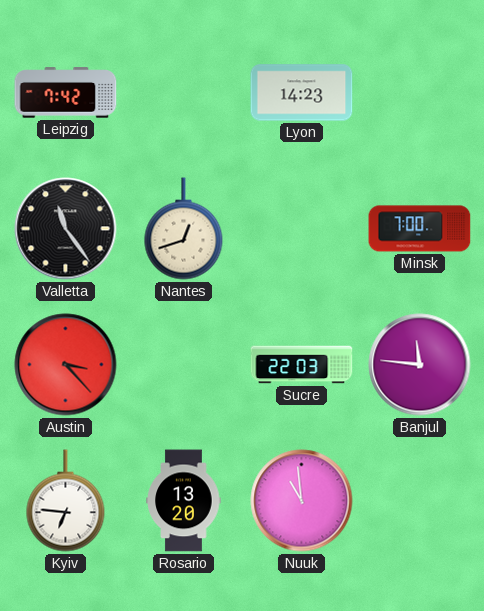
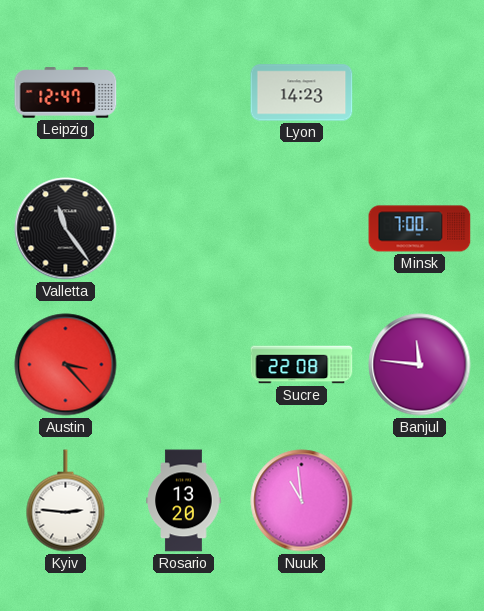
Leipzig: 7:42 -> 12:47 (66, 93)
Nantes: 12:42 -> none (184, 229)
Sucre: 22:03 -> 22:08 (302, 365)
Kyiv: 6:46 -> 2:46 (66, 501)
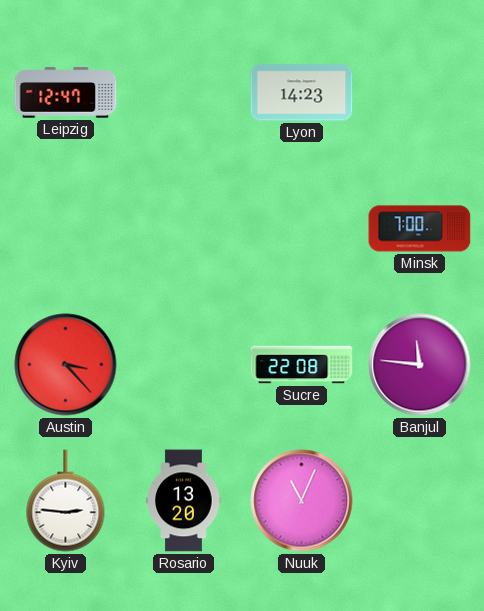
Valletta: 11:24 -> none (66, 229)
Nuuk: 10:59 -> 11:04 (302, 501)
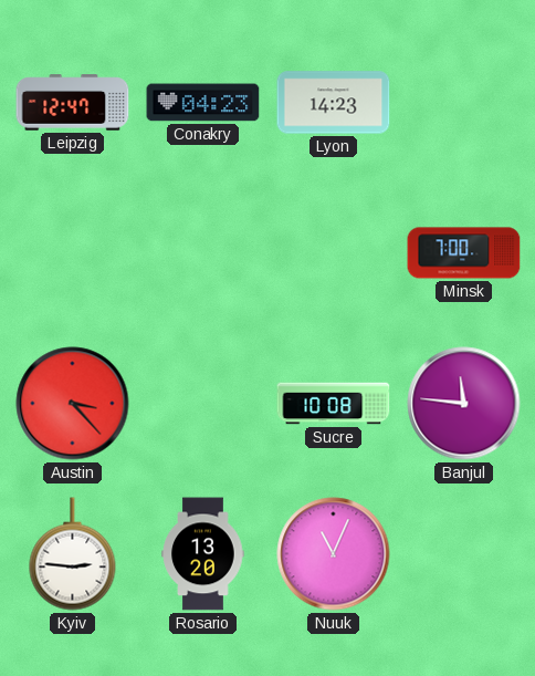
Conakry: none -> 04:23 (203, 103)
Sucre: 22:08 -> 10:08 (334, 404)
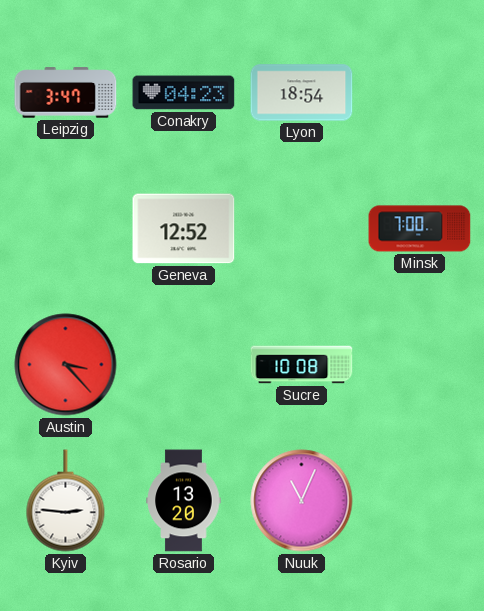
Leipzig: 12:47 -> 3:47 (66, 93)
Lyon: 14:23 -> 18:54 (302, 93)
Geneva: none -> 12:52 (184, 229)
Banjul: 11:46 -> none (464, 404)
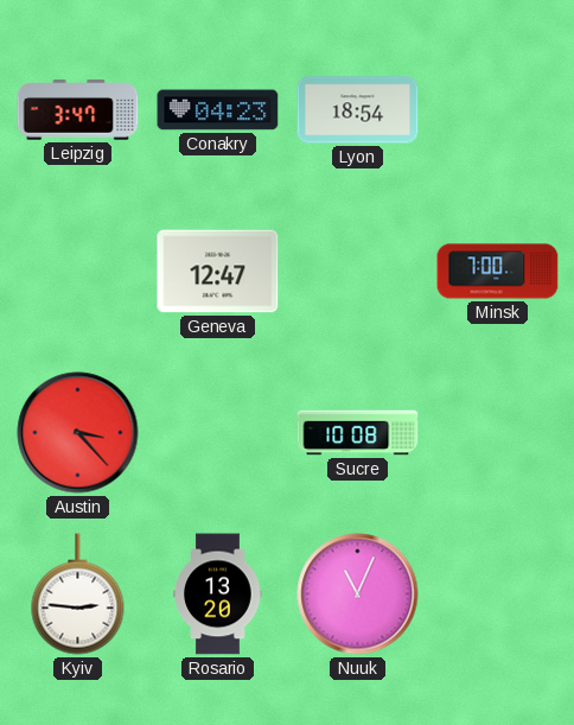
Geneva: 12:52 -> 12:47 (218, 272)
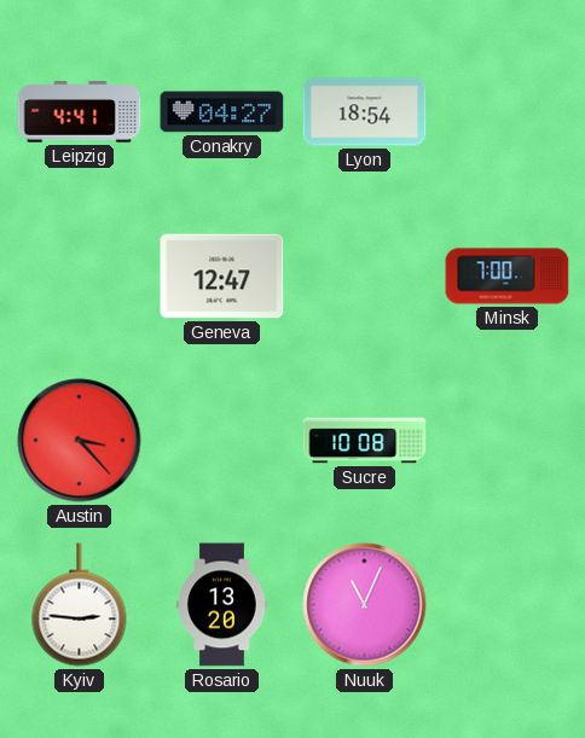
Leipzig: 3:47 -> 4:41 (80, 112)
Conakry: 04:23 -> 04:27 (222, 112)
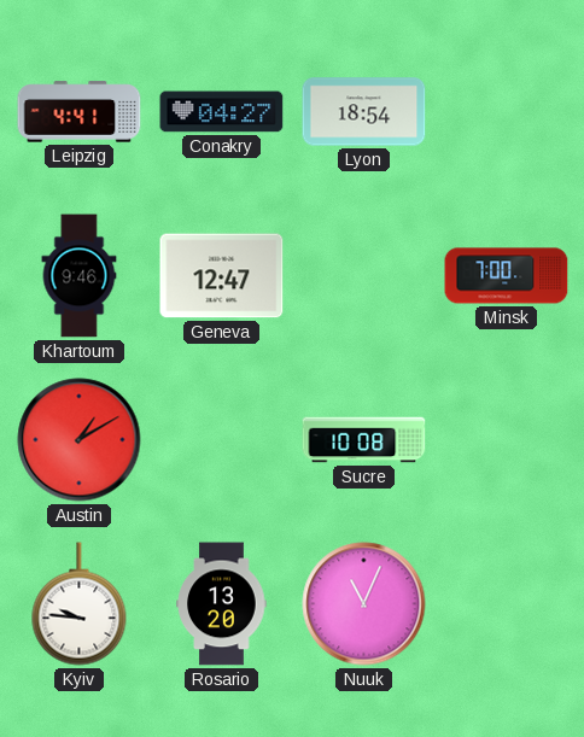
Khartoum: none -> 9:46 (80, 276)
Austin: 3:23 -> 1:10 (80, 440)
Kyiv: 2:46 -> 9:46 (80, 604)
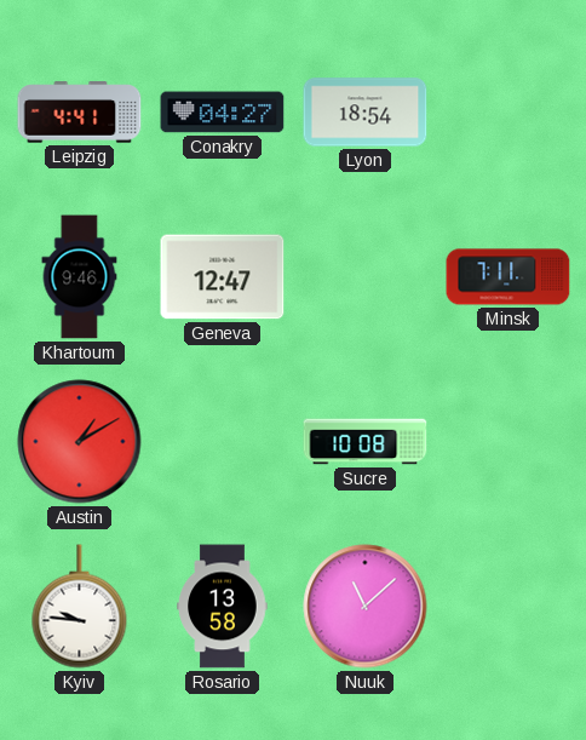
Minsk: 7:00 -> 7:11 (509, 277)
Rosario: 13:20 -> 13:58 (223, 607)
Nuuk: 11:04 -> 11:08 (366, 607)
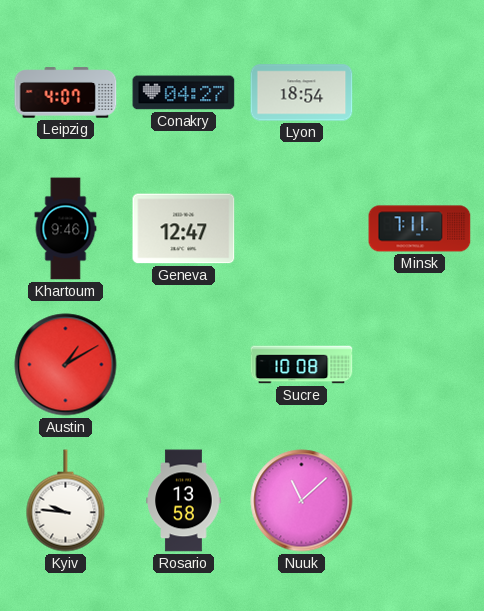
Leipzig: 4:41 -> 4:07 (66, 93)
